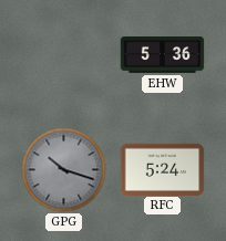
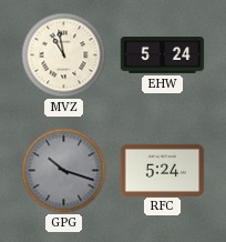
MVZ: none -> 10:58 (64, 56)
EHW: 5:36 -> 5:24 (163, 56)
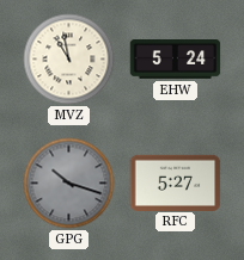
RFC: 5:24 -> 5:27 (176, 182)
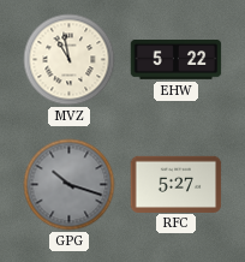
EHW: 5:24 -> 5:22 (177, 60)
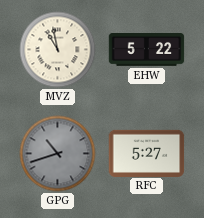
GPG: 10:18 -> 10:42 (58, 154)
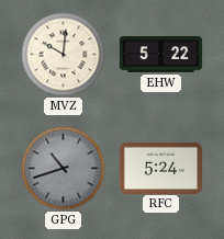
MVZ: 10:58 -> 10:01 (64, 55)
RFC: 5:27 -> 5:24 (161, 168)
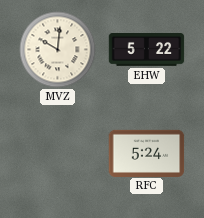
GPG: 10:42 -> none (64, 169)
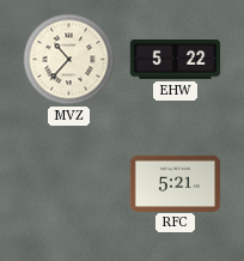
MVZ: 10:01 -> 10:37 (69, 60)
RFC: 5:24 -> 5:21 (176, 183)
